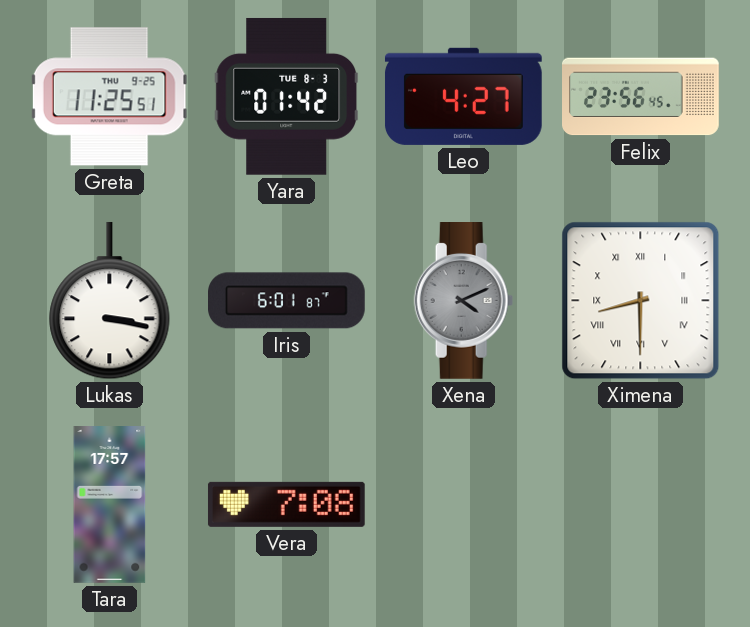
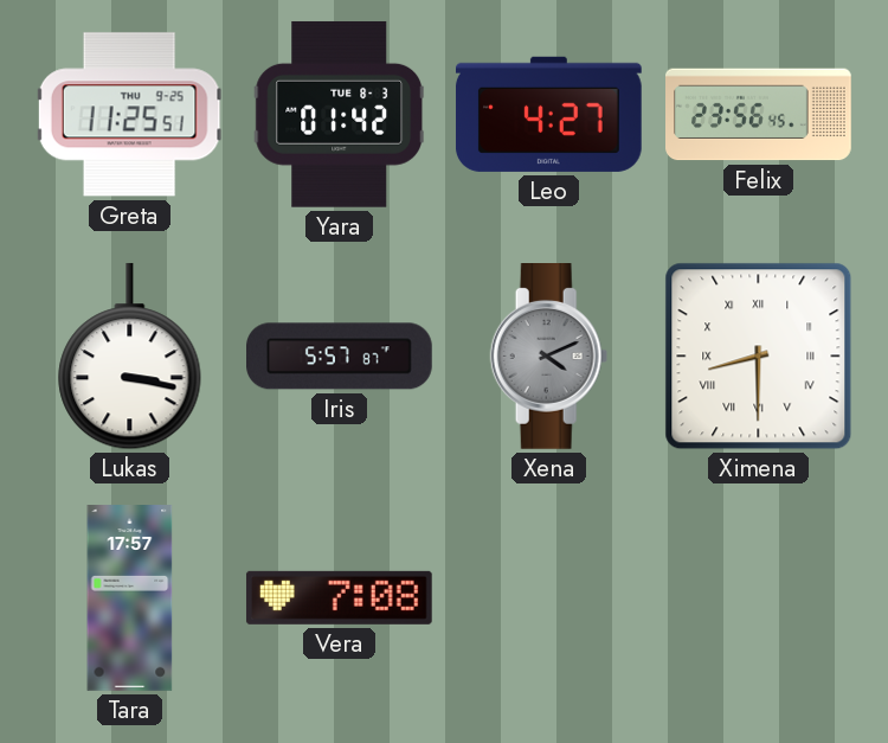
Iris: 6:01 -> 5:57 (340, 357)
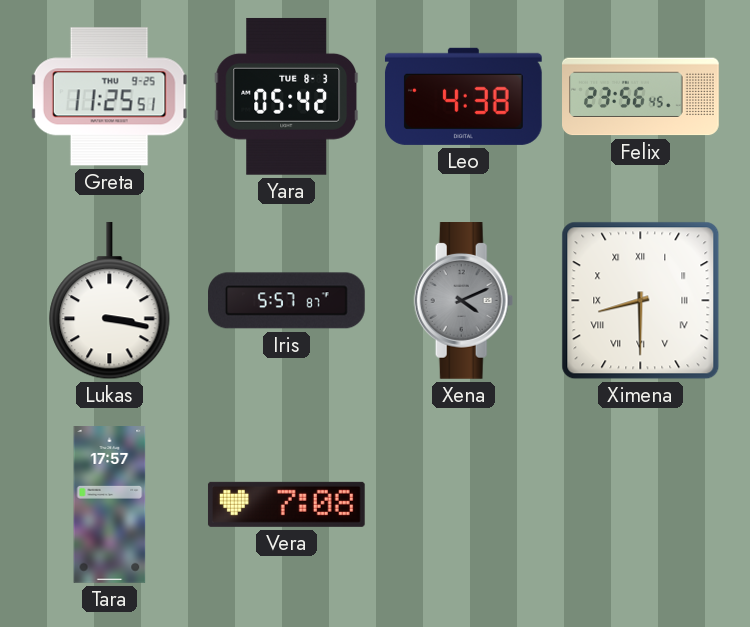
Yara: 01:42 -> 05:42 (286, 96)
Leo: 4:27 -> 4:38 (463, 96)
